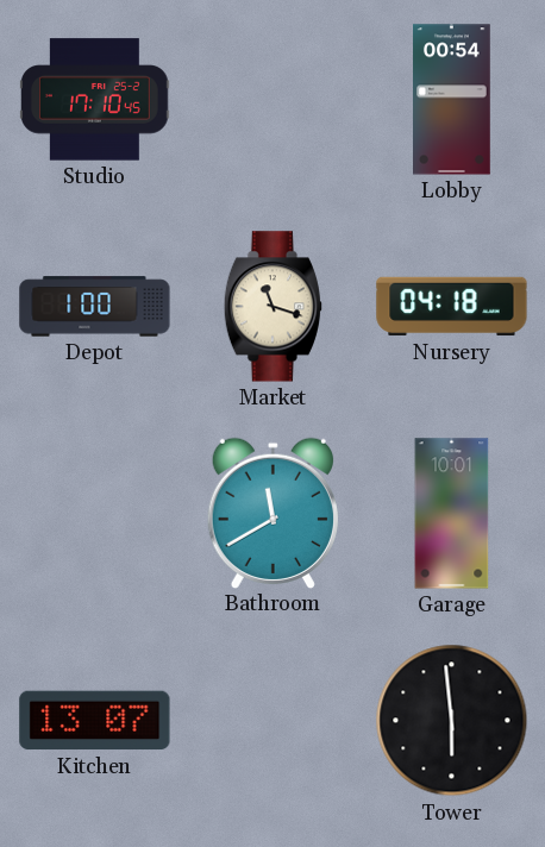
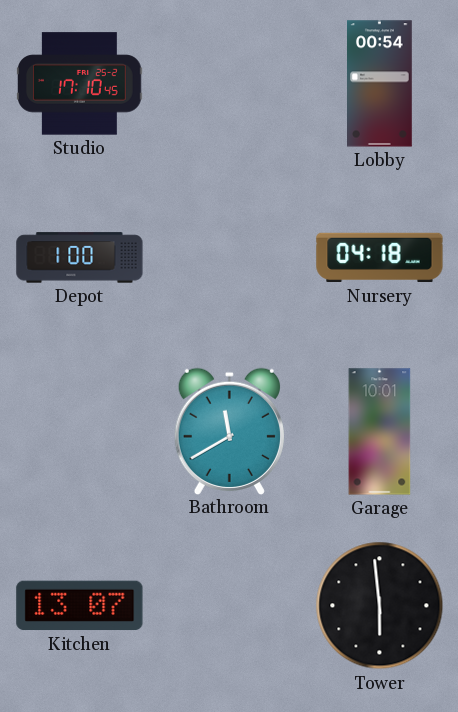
Market: 11:18 -> none (272, 307)
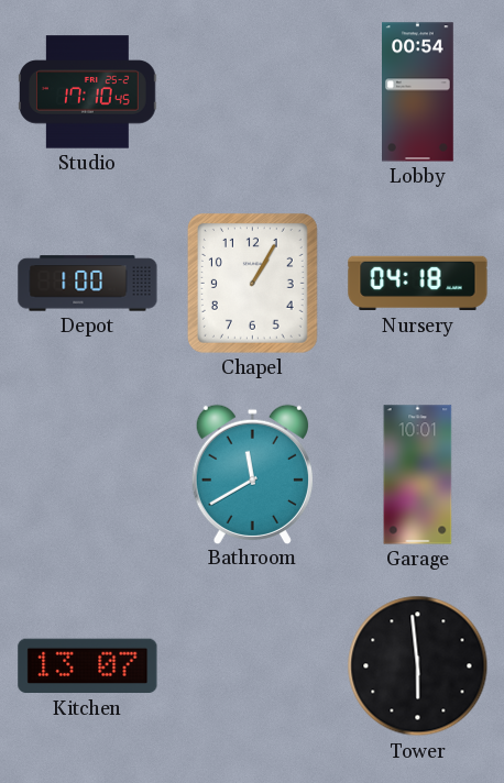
Chapel: none -> 1:05 (252, 283)
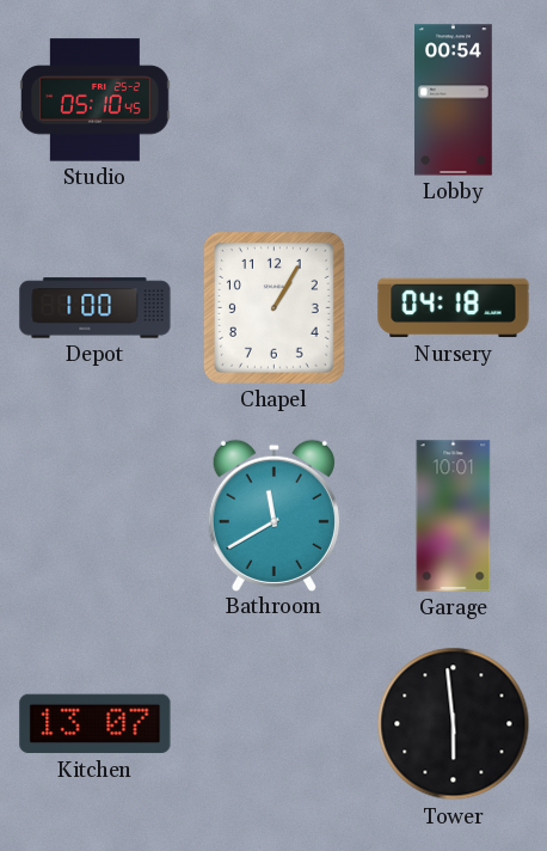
Studio: 17:10 -> 05:10 (96, 100)
